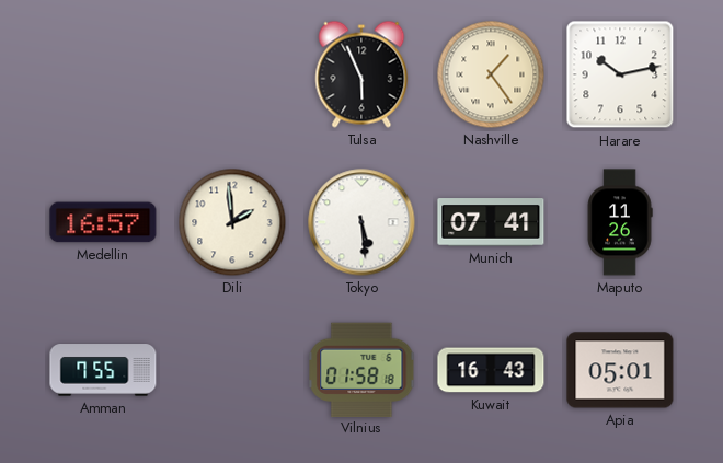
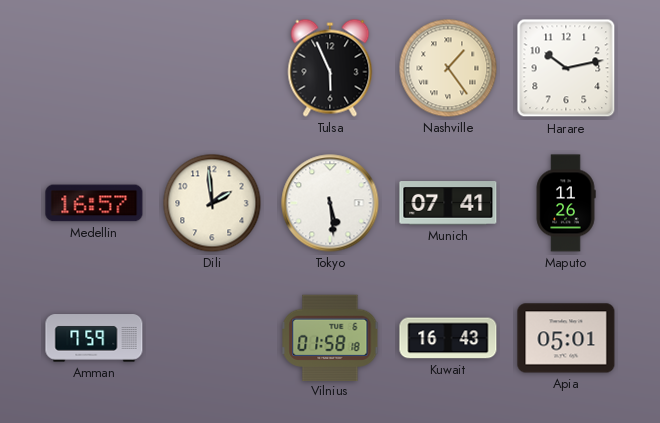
Amman: 7:55 -> 7:59 (94, 338)
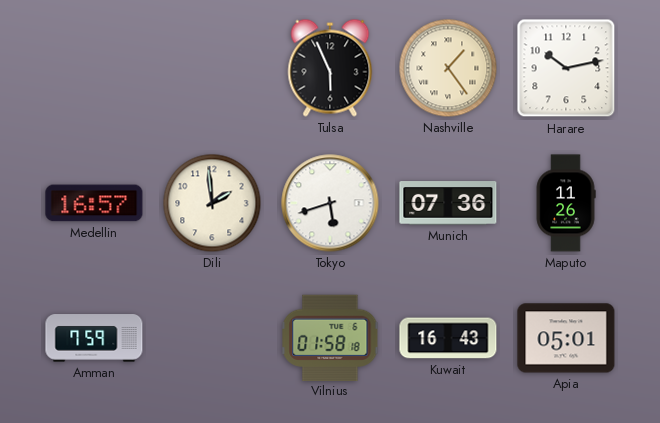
Tokyo: 5:29 -> 5:42 (330, 203)
Munich: 07:41 -> 07:36 (448, 203)
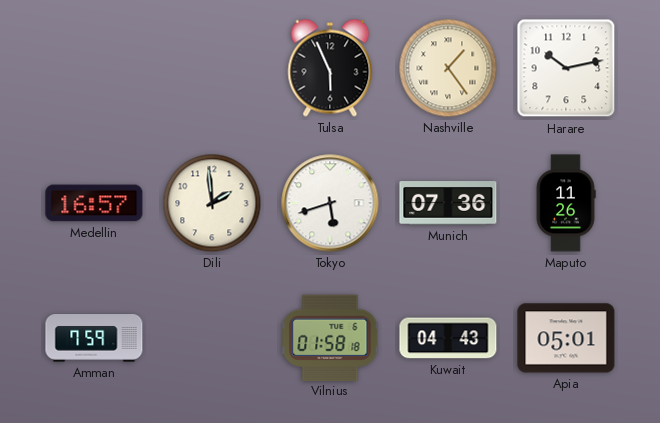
Kuwait: 16:43 -> 04:43 (448, 338)
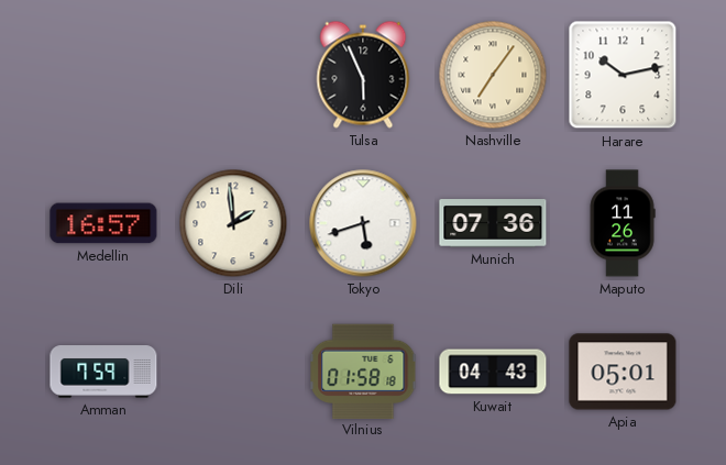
Nashville: 1:24 -> 7:06 (493, 75)
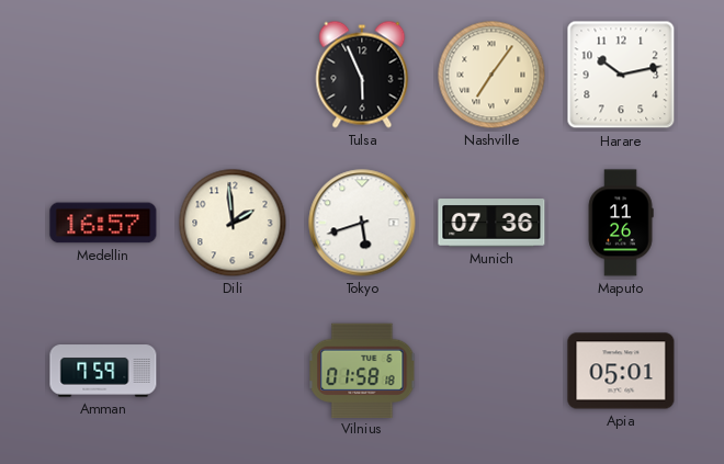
Kuwait: 04:43 -> none (493, 372)
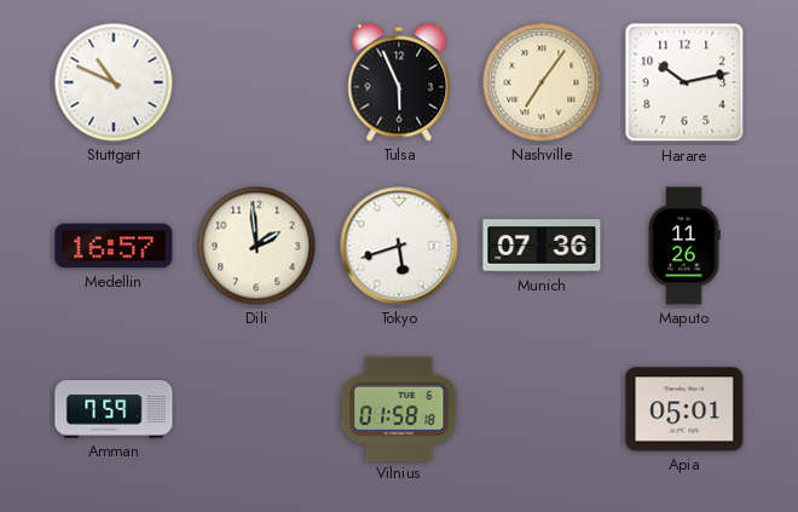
Stuttgart: none -> 10:49 (114, 82)
